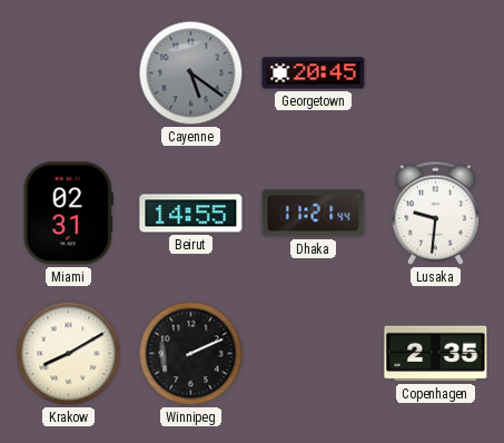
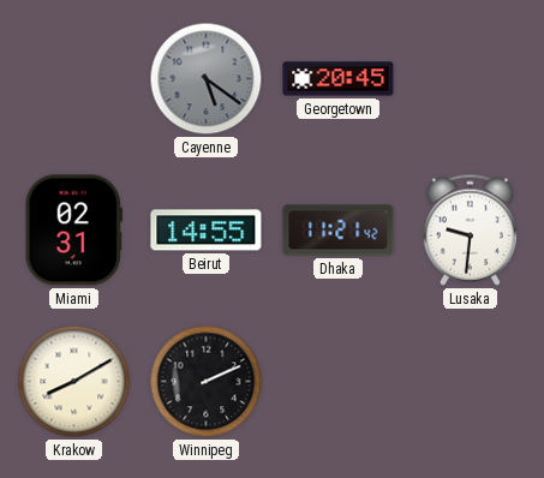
Dhaka: 11:21:44 -> 11:21:42 (339, 231)
Copenhagen: 2:35 -> none (436, 354)
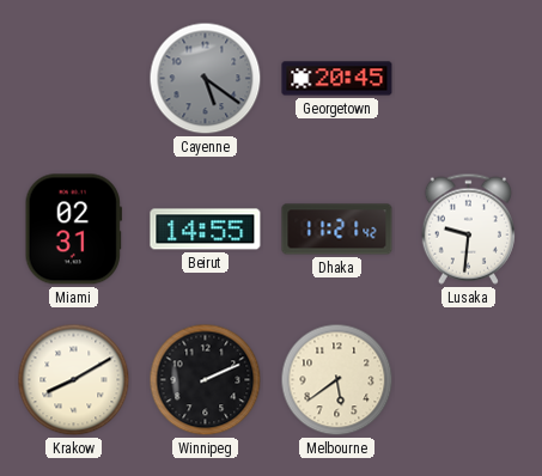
Melbourne: none -> 5:39 (337, 380)
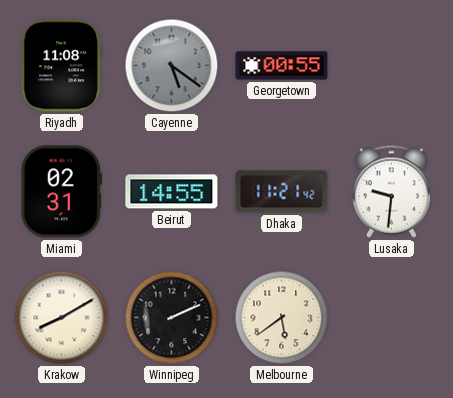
Riyadh: none -> 11:08 (61, 66)
Georgetown: 20:45 -> 00:55 (282, 66)
